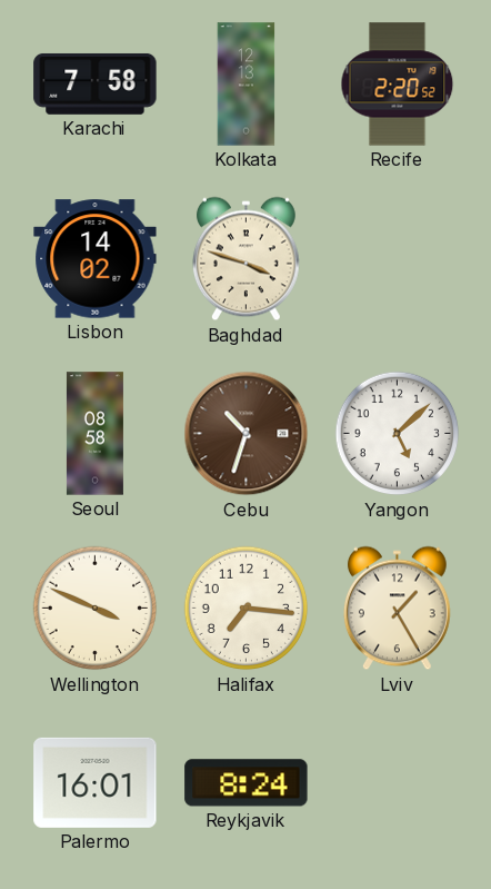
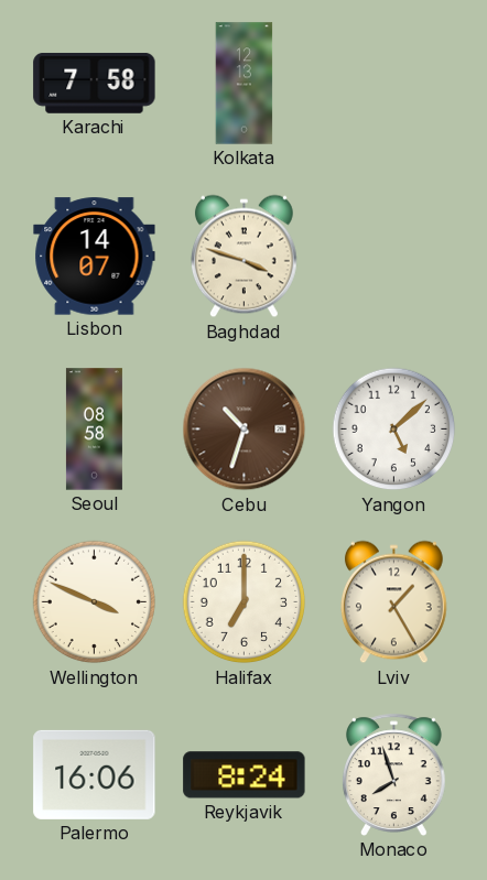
Recife: 2:20 -> none (398, 85)
Lisbon: 14:02 -> 14:07 (95, 257)
Halifax: 7:16 -> 7:00 (245, 602)
Palermo: 16:01 -> 16:06 (95, 774)
Monaco: none -> 7:57 (393, 774)
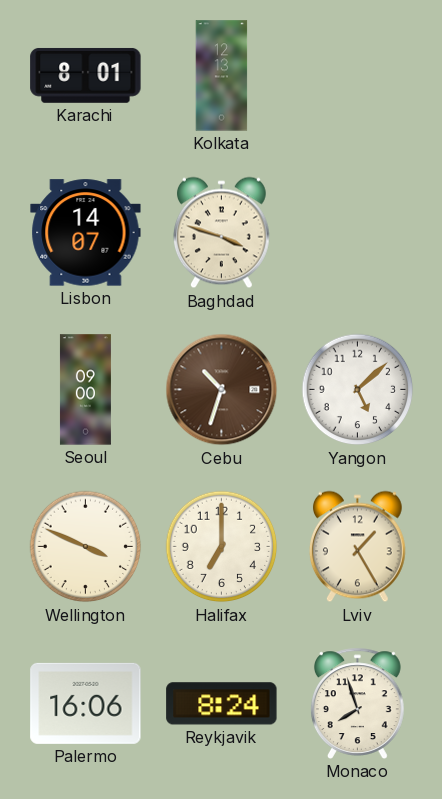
Karachi: 7:58 -> 8:01 (86, 75)
Seoul: 08:58 -> 09:00 (85, 390)
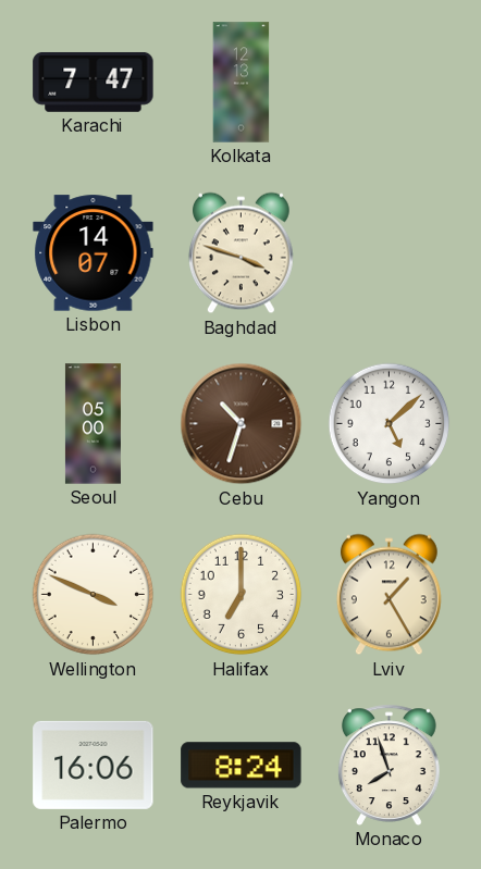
Karachi: 8:01 -> 7:47 (94, 82)
Seoul: 09:00 -> 05:00 (92, 424)
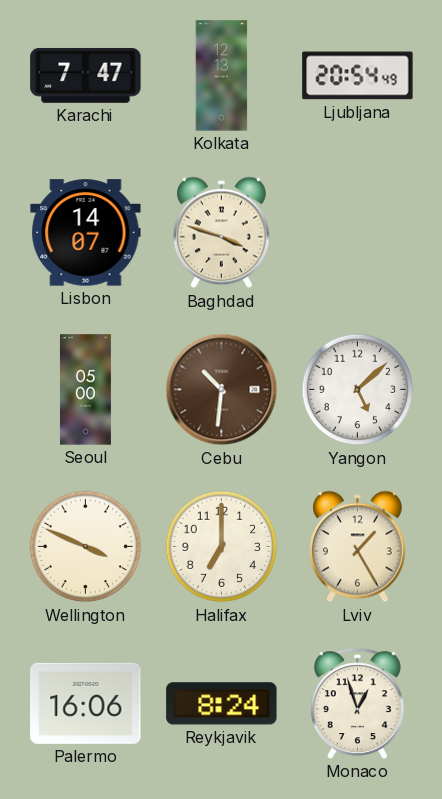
Ljubljana: none -> 20:54 (358, 76)
Cebu: 10:33 -> 10:31 (222, 390)
Monaco: 7:57 -> 12:57 (357, 703)
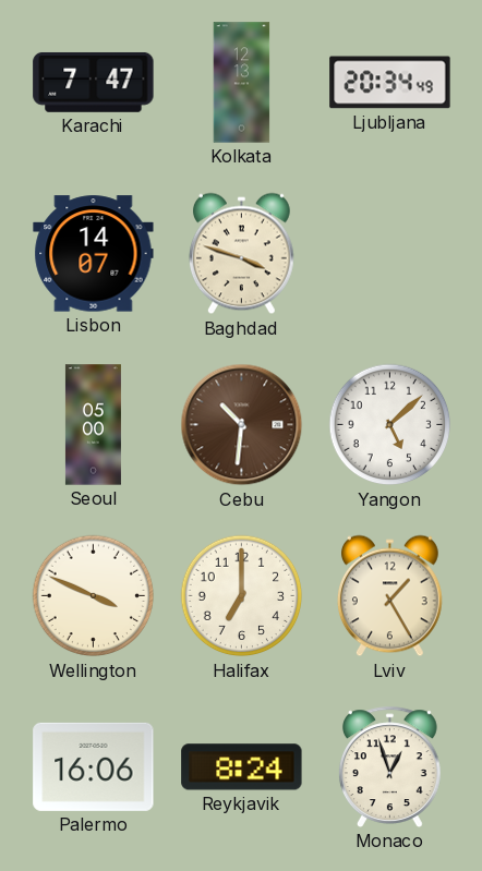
Ljubljana: 20:54 -> 20:34 (390, 83)
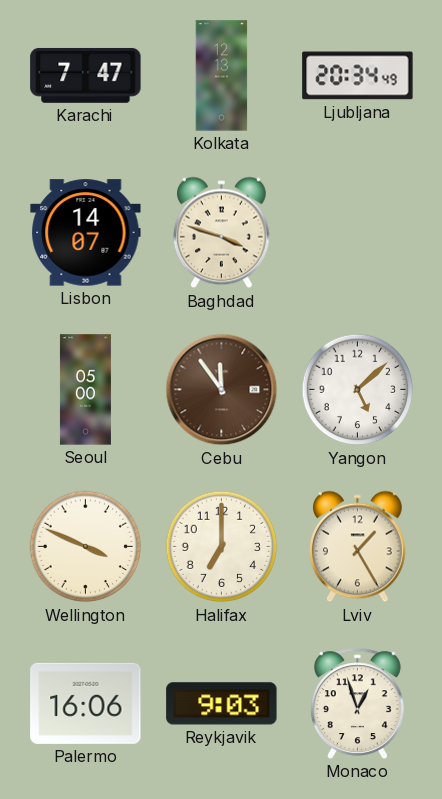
Cebu: 10:31 -> 11:54 (222, 390)
Reykjavik: 8:24 -> 9:03 (222, 704)
